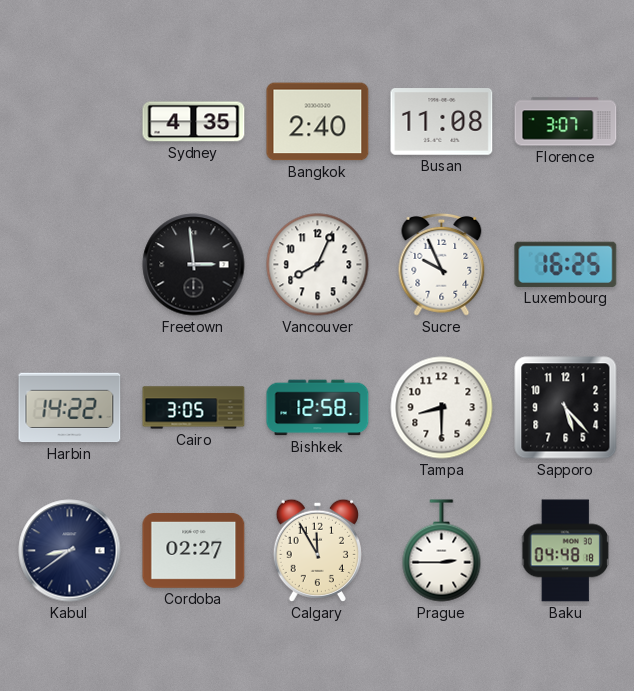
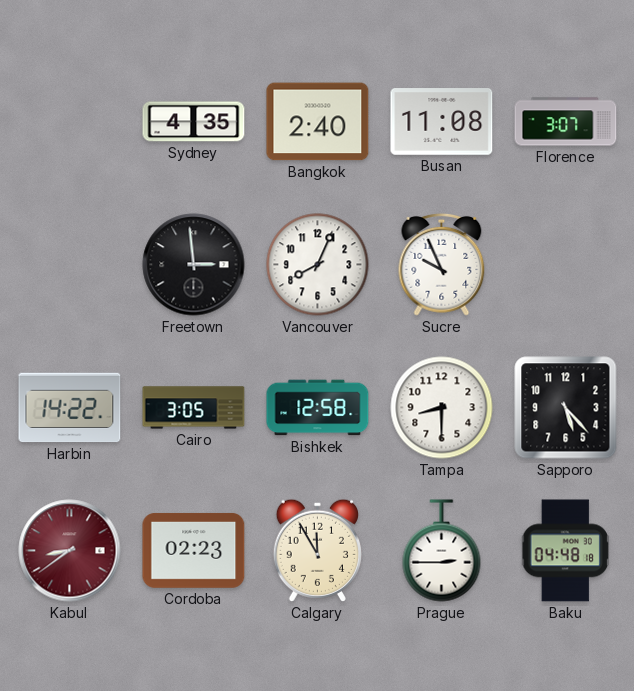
Luxembourg: 16:25 -> none (566, 264)
Kabul dial: navy -> burgundy (70, 551)
Cordoba: 02:27 -> 02:23 (194, 550)
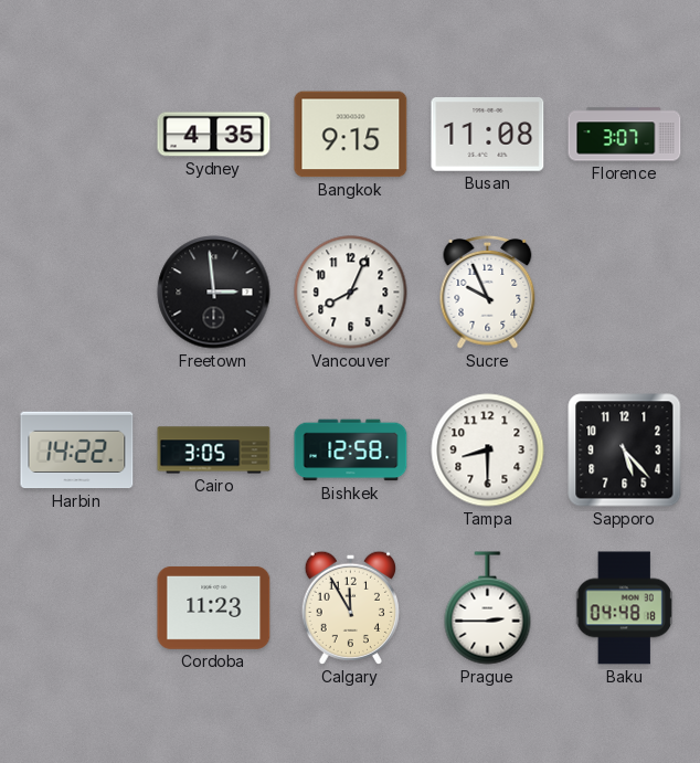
Bangkok: 2:40 -> 9:15 (351, 135)
Kabul: 8:39 -> none (70, 551)
Cordoba: 02:23 -> 11:23 (214, 607)
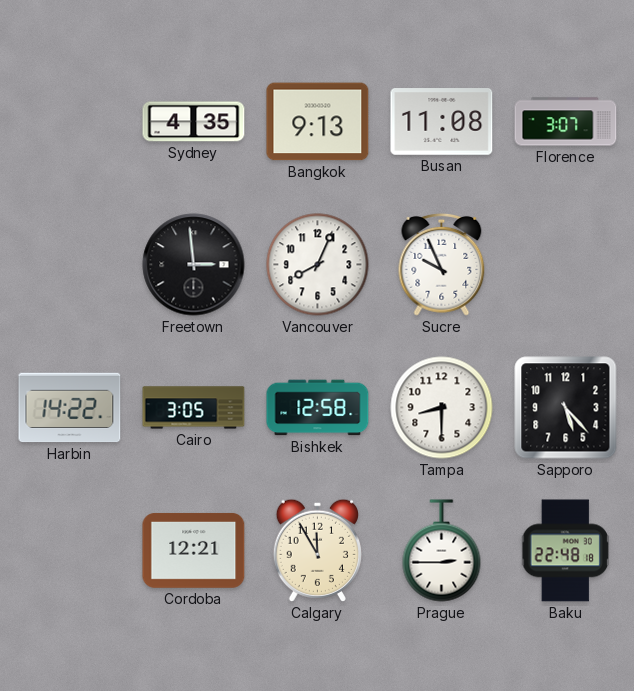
Bangkok: 9:15 -> 9:13 (318, 122)
Cordoba: 11:23 -> 12:21 (194, 550)
Baku: 04:48 -> 22:48 (565, 551)
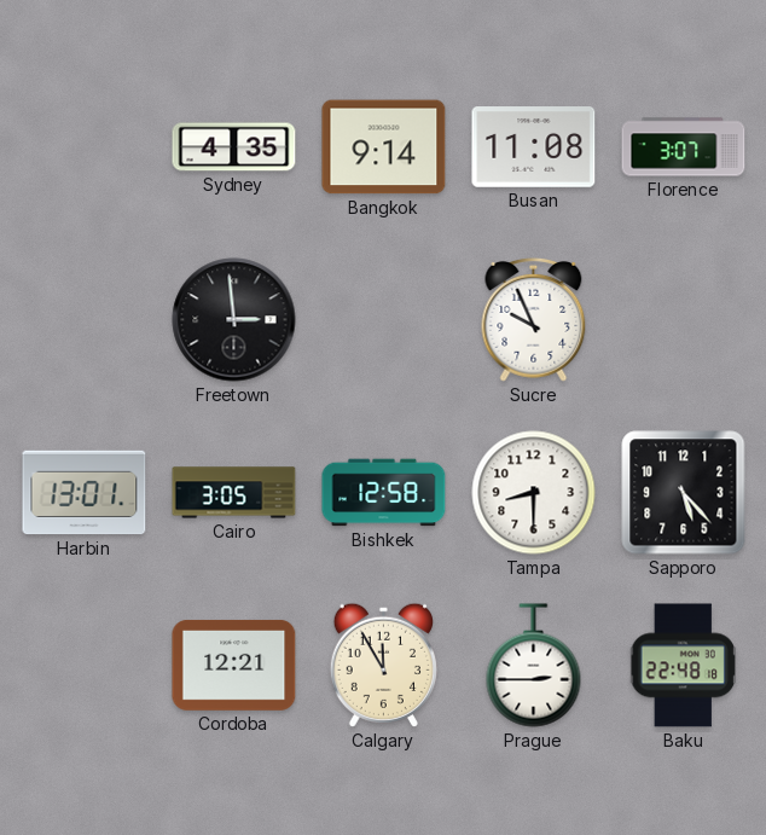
Bangkok: 9:13 -> 9:14 (384, 147)
Vancouver: 8:04 -> none (318, 265)
Harbin: 14:22 -> 13:01 (85, 493)
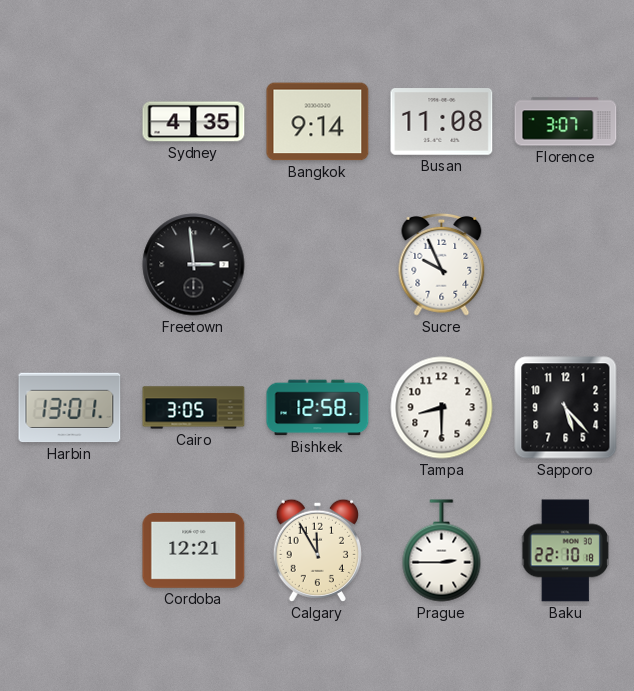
Baku: 22:48 -> 22:10 (565, 551)
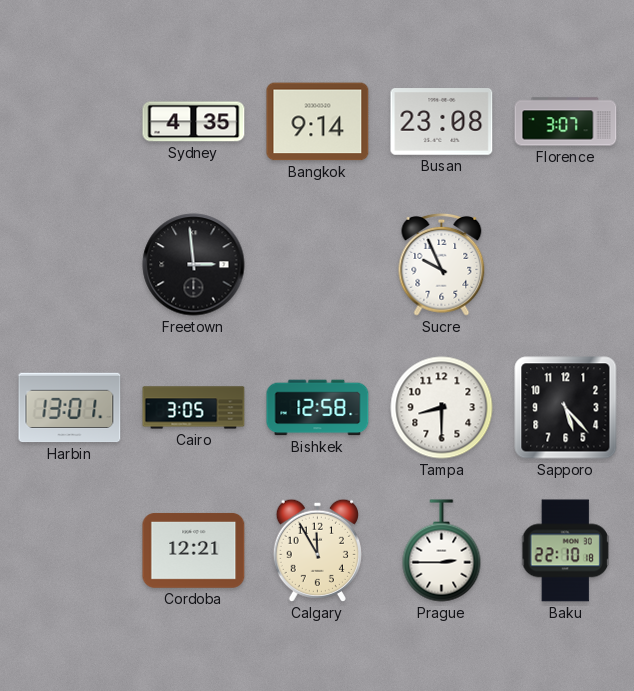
Busan: 11:08 -> 23:08 (442, 122)
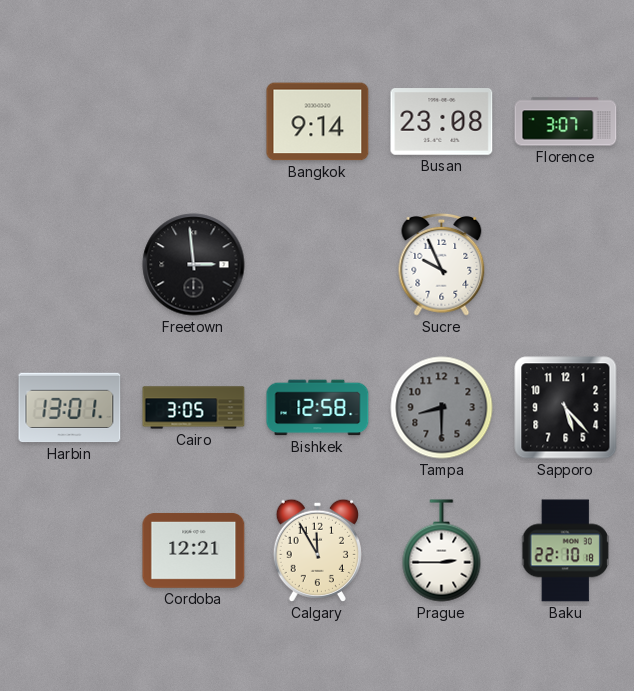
Sydney: 4:35 -> none (194, 122)
Tampa dial: white -> grey (442, 408)
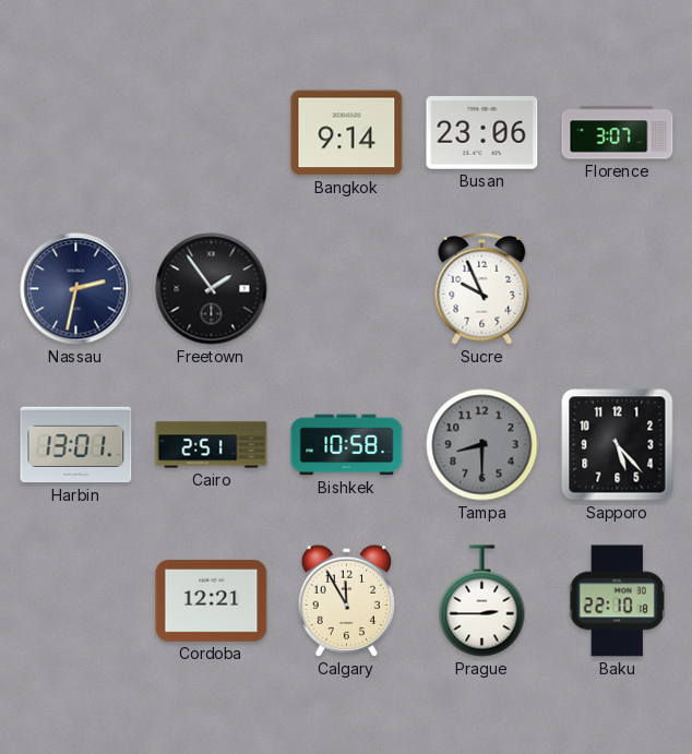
Busan: 23:08 -> 23:06 (482, 133)
Nassau: none -> 2:32 (76, 289)
Freetown: 2:59 -> 1:54 (212, 289)
Cairo: 3:05 -> 2:51 (212, 445)
Bishkek: 12:58 -> 10:58 (347, 445)
